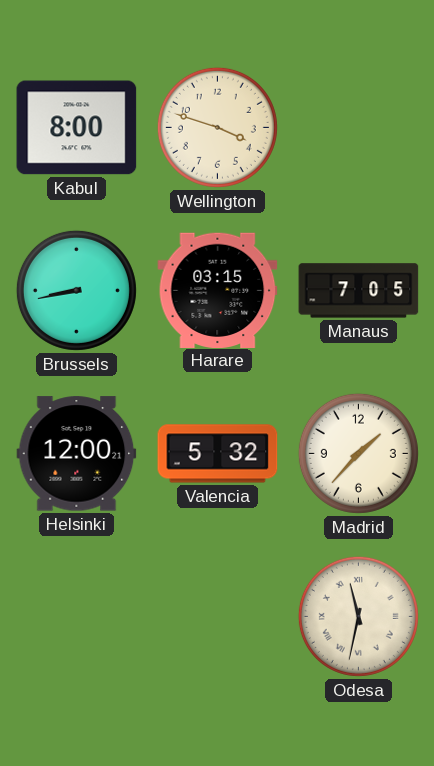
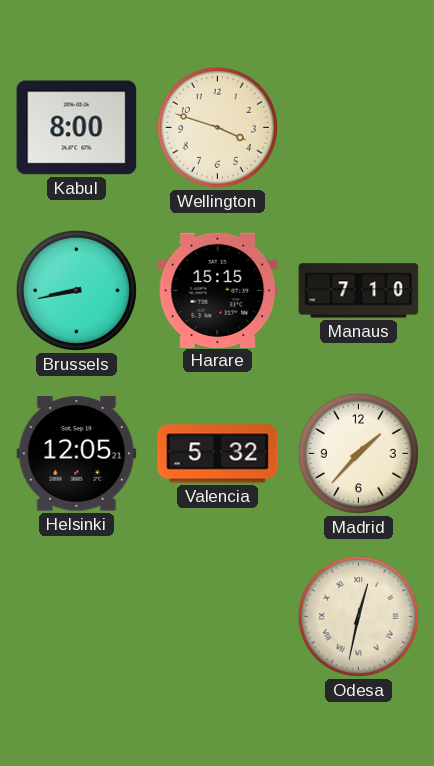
Harare: 03:15 -> 15:15 (218, 290)
Manaus: 7:05 -> 7:10 (359, 291)
Helsinki: 12:00 -> 12:05 (77, 454)
Odesa: 11:32 -> 12:32 (358, 616)
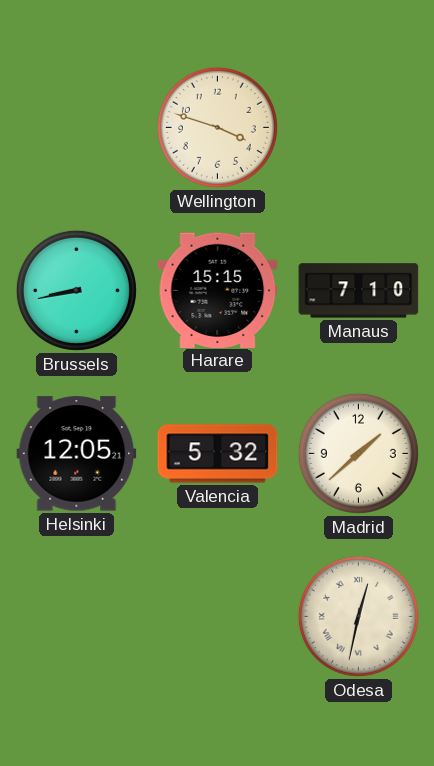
Kabul: 8:00 -> none (77, 128)
Madrid: 1:37 -> 1:38 (358, 453)
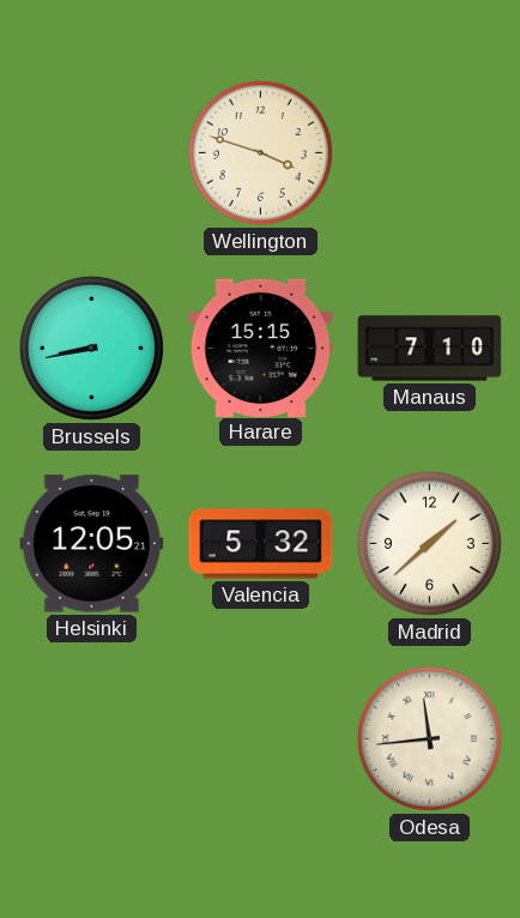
Odesa: 12:32 -> 11:44 (429, 738)
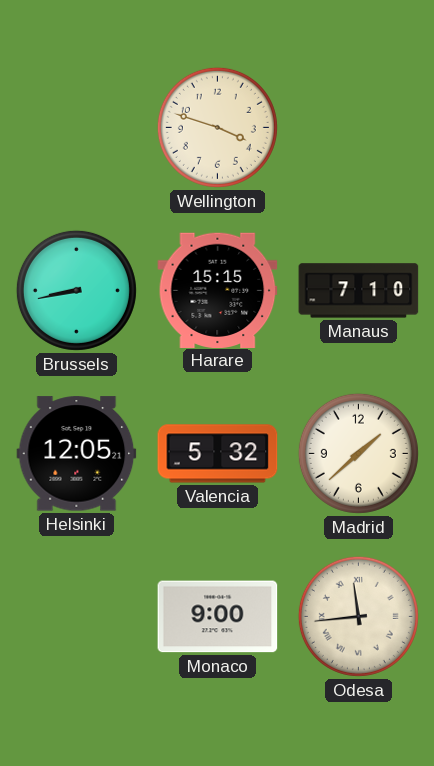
Monaco: none -> 9:00 (218, 617)
